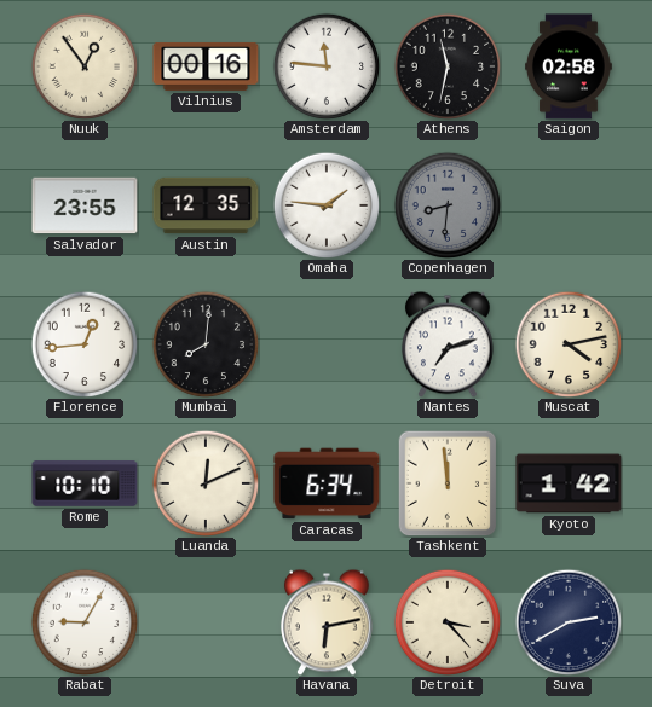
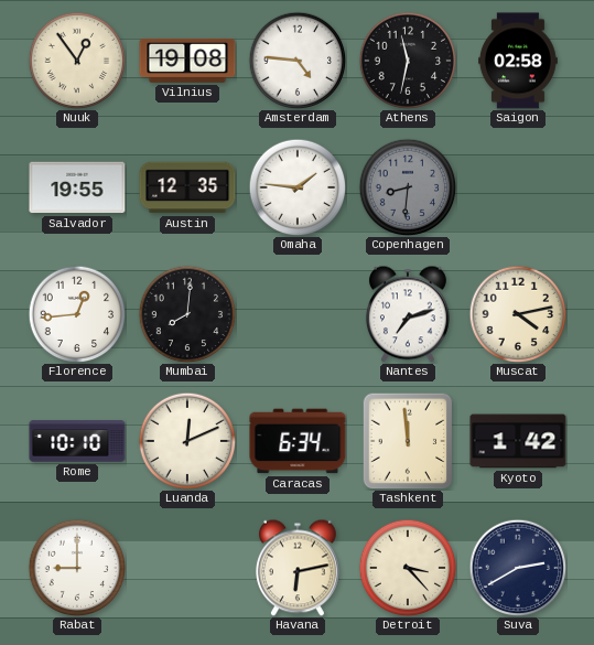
Vilnius: 00:16 -> 19:08 (187, 61)
Amsterdam: 11:46 -> 4:46 (298, 61)
Salvador: 23:55 -> 19:55 (77, 187)
Rabat: 9:05 -> 9:00 (77, 568)
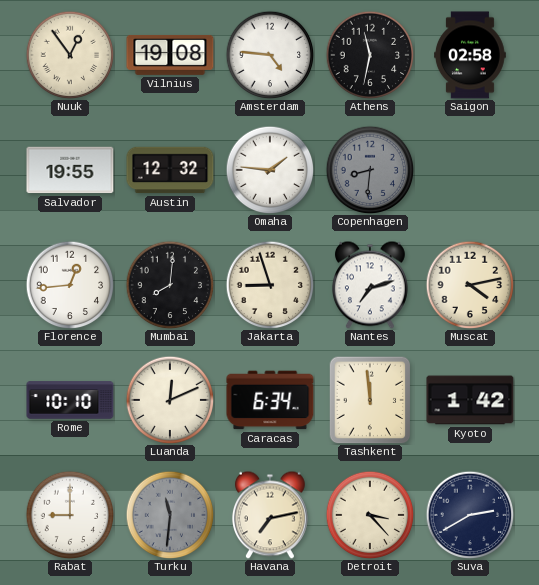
Austin: 12:35 -> 12:32 (170, 170)
Jakarta: none -> 8:57 (270, 285)
Turku: none -> 11:31 (170, 515)
Havana: 6:13 -> 7:13 (270, 515)
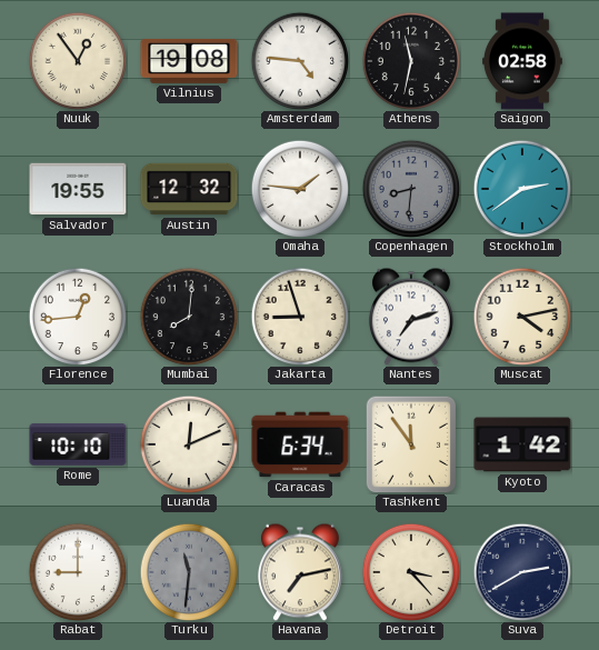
Stockholm: none -> 2:39 (522, 189)
Tashkent: 11:59 -> 11:54 (411, 444)
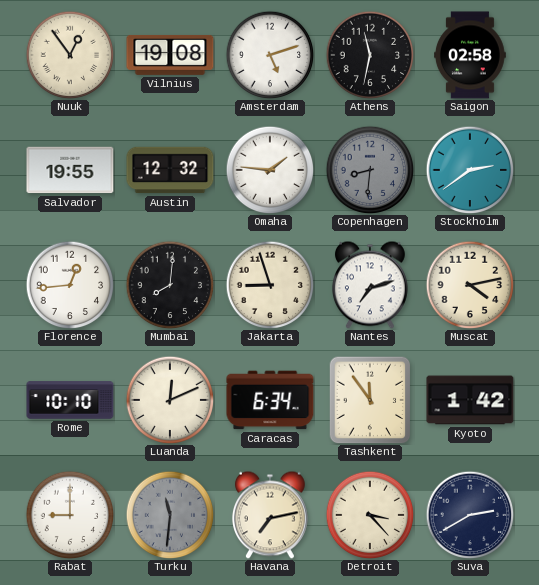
Amsterdam: 4:46 -> 5:12 (270, 55)
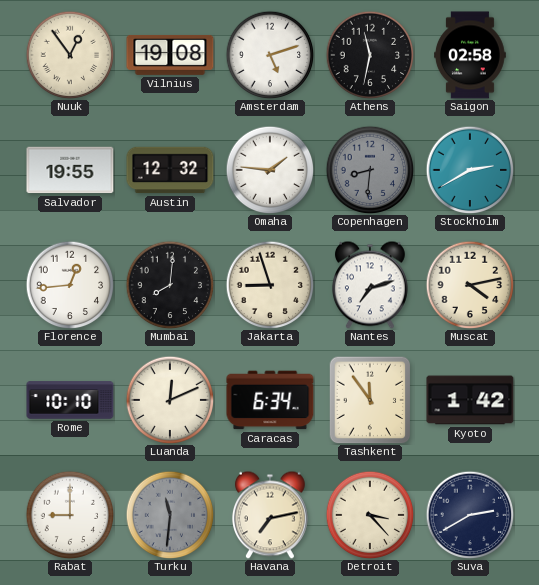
Stockholm: 2:39 -> 2:40 (470, 170)
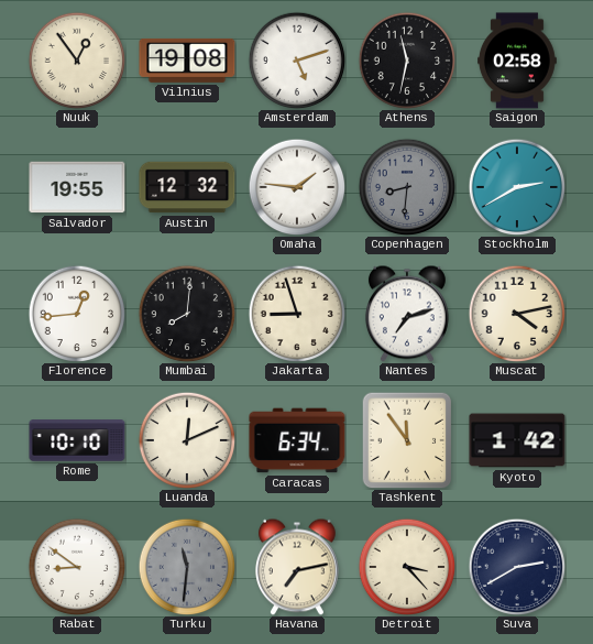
Rabat: 9:00 -> 8:51 (77, 567)
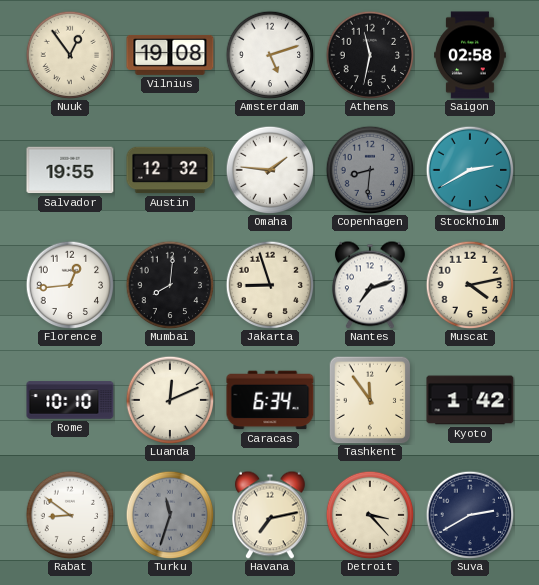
Turku: 11:31 -> 11:33 (170, 515)
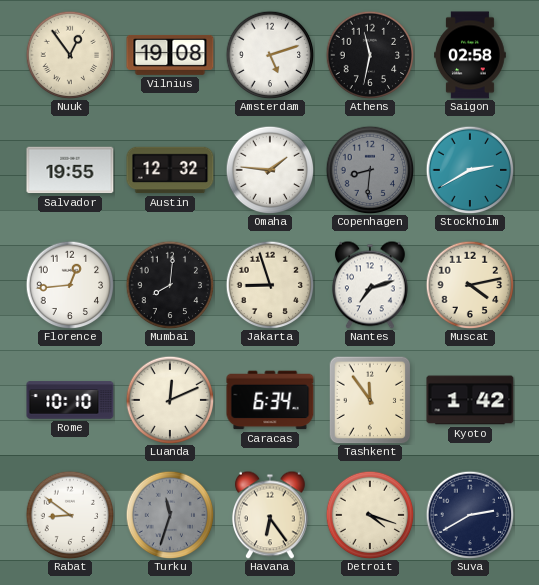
Havana: 7:13 -> 6:24 (270, 515)
Detroit: 3:23 -> 4:18 (370, 515)
